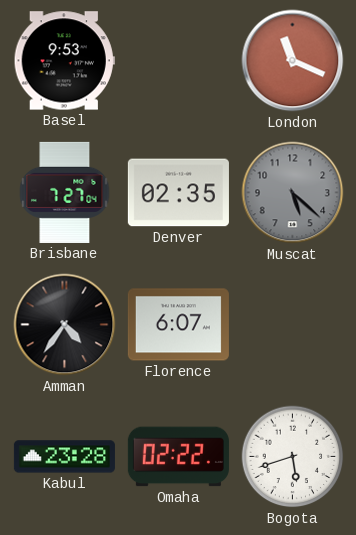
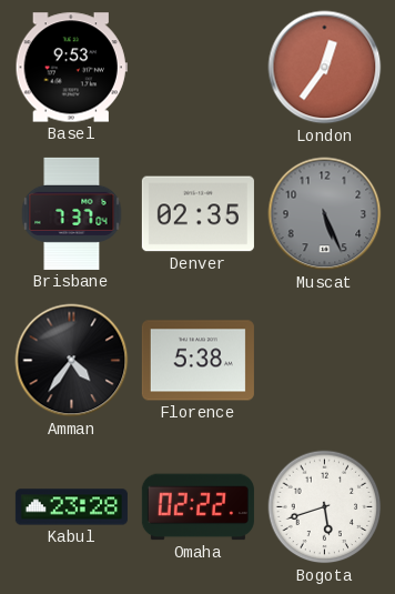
London: 11:19 -> 12:36 (325, 68)
Brisbane: 7:27 -> 7:37 (72, 213)
Muscat: 5:22 -> 5:26 (325, 214)
Florence: 6:07 -> 5:38 (197, 361)
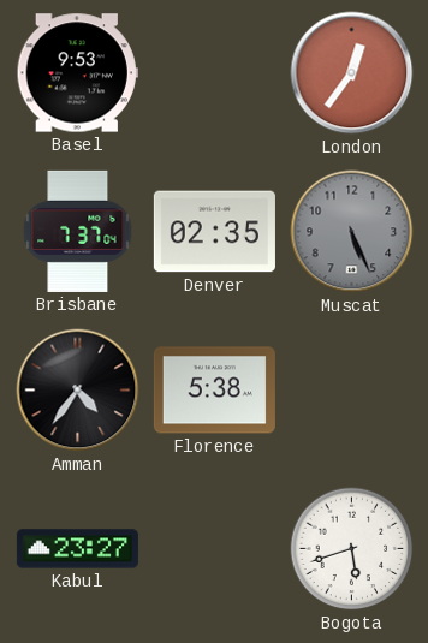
Kabul: 23:28 -> 23:27 (77, 549)
Omaha: 02:22 -> none (197, 507)
